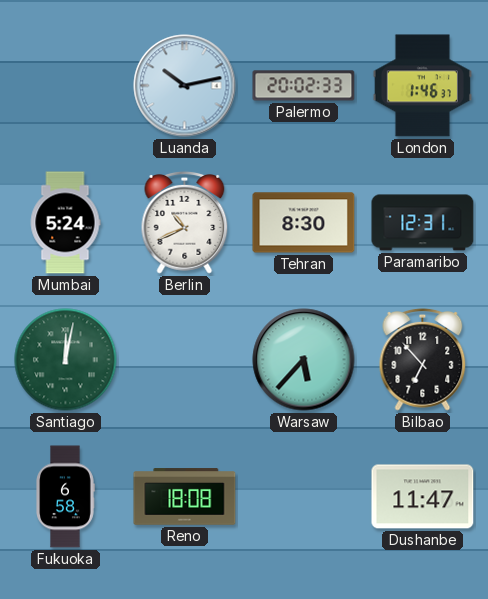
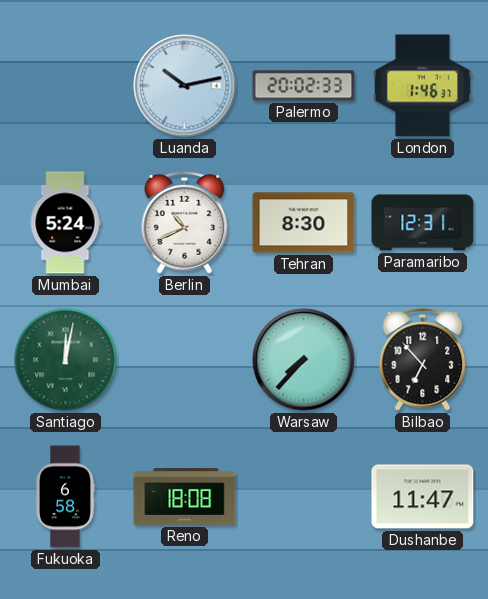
Warsaw: 5:37 -> 7:37 (304, 360)
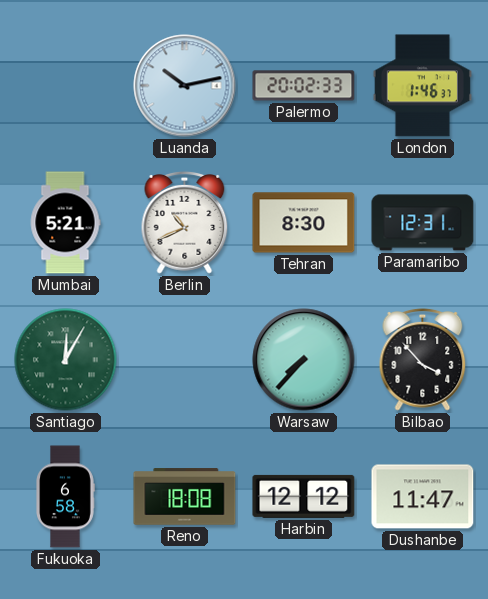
Mumbai: 5:24 -> 5:21 (65, 223)
Santiago: 12:02 -> 12:05 (66, 360)
Bilbao: 6:53 -> 3:53 (423, 359)
Harbin: none -> 12:12 (304, 496)
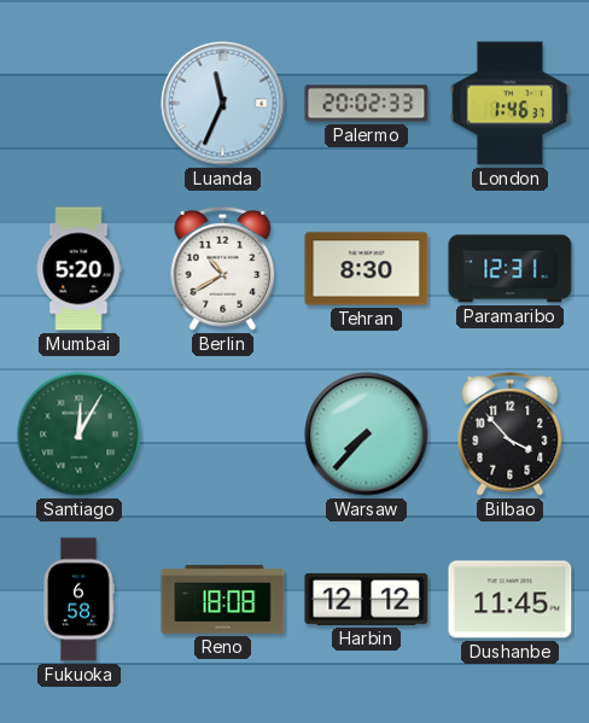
Luanda: 10:13 -> 11:34 (223, 104)
Mumbai: 5:21 -> 5:20 (78, 269)
Berlin: 10:41 -> 10:40 (223, 268)
Dushanbe: 11:47 -> 11:45 (511, 600)
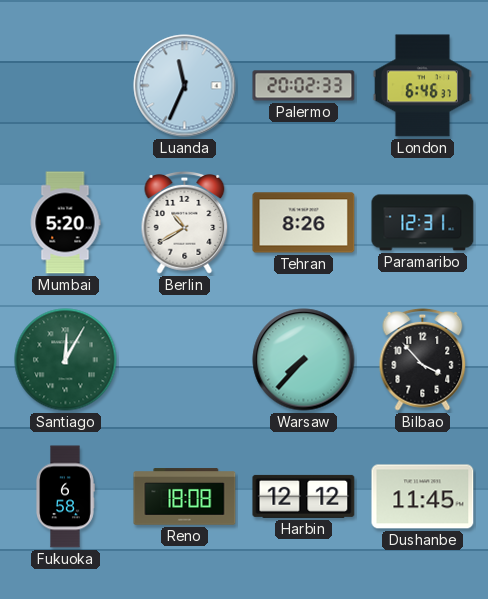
London: 1:46 -> 6:46 (422, 86)
Tehran: 8:30 -> 8:26 (304, 223)
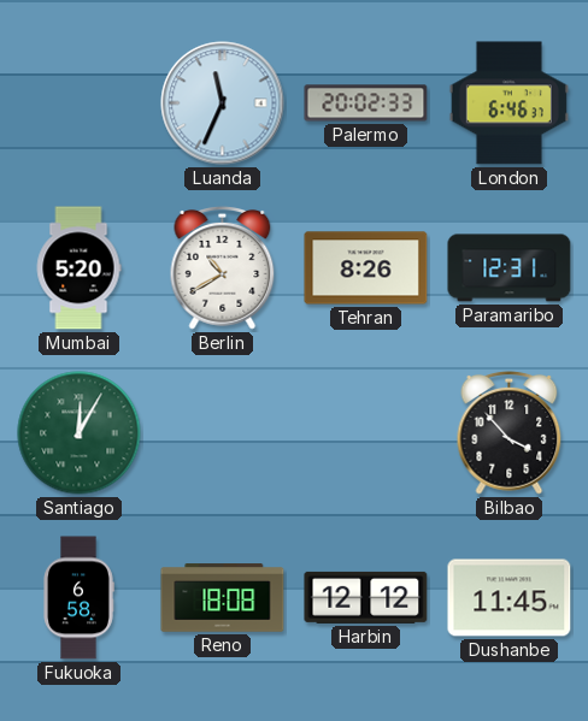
Warsaw: 7:37 -> none (304, 360)
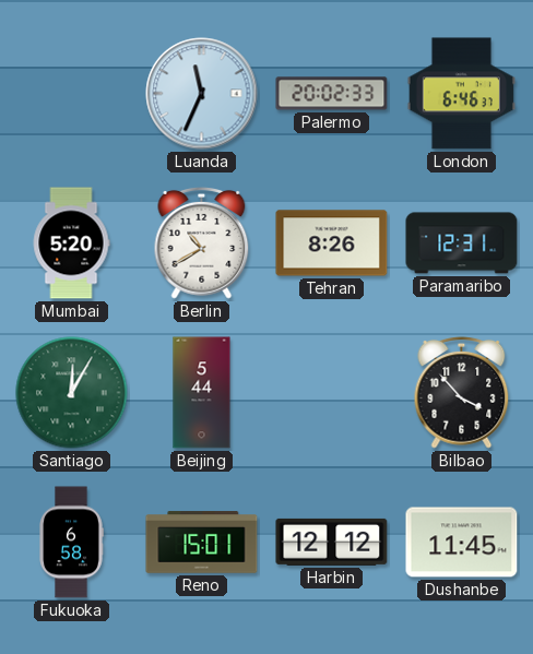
Beijing: none -> 5:44 (202, 393)
Reno: 18:08 -> 15:01 (202, 543)
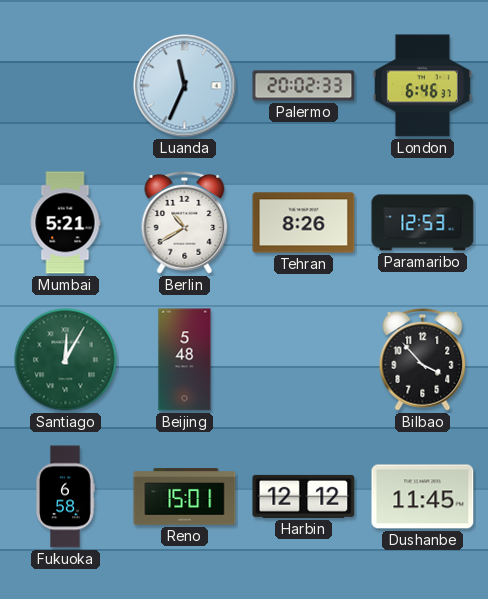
Mumbai: 5:20 -> 5:21 (65, 223)
Paramaribo: 12:31 -> 12:53 (423, 223)
Beijing: 5:44 -> 5:48 (185, 360)
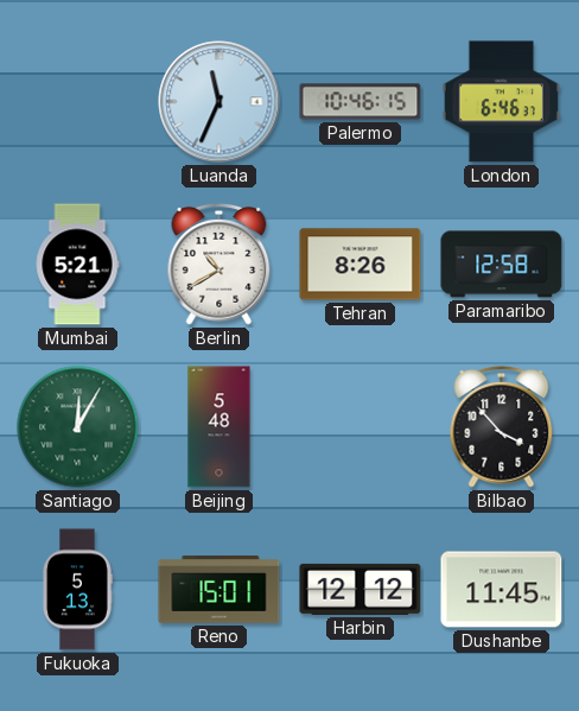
Palermo: 20:02 -> 10:46 (361, 102)
Paramaribo: 12:53 -> 12:58 (502, 265)
Fukuoka: 6:58 -> 5:13 (77, 590)
